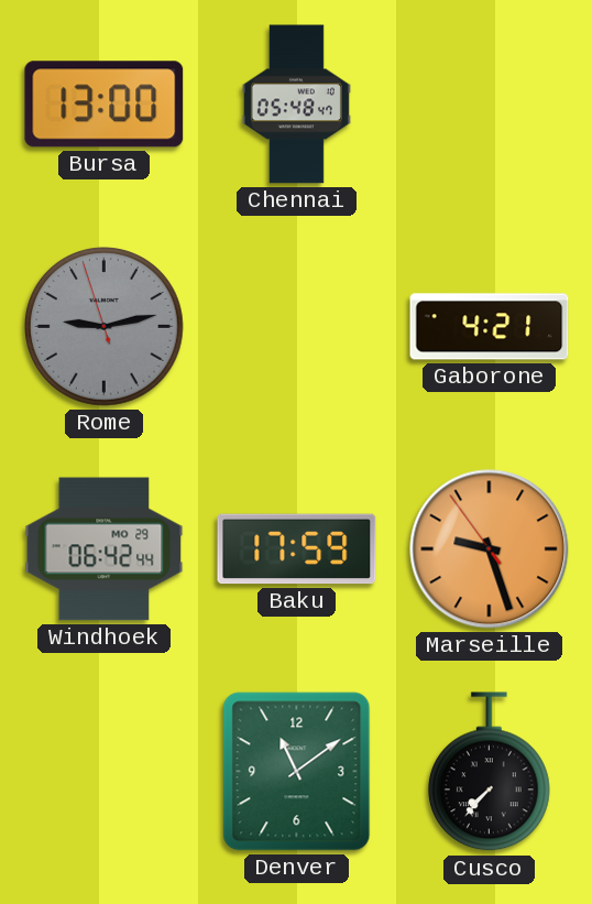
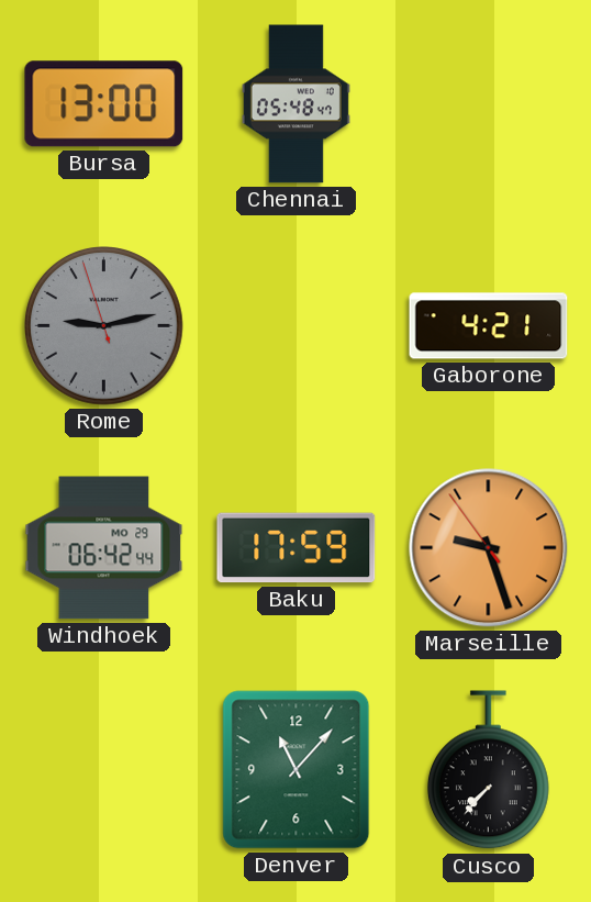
Denver: 11:09 -> 11:07 (297, 770)
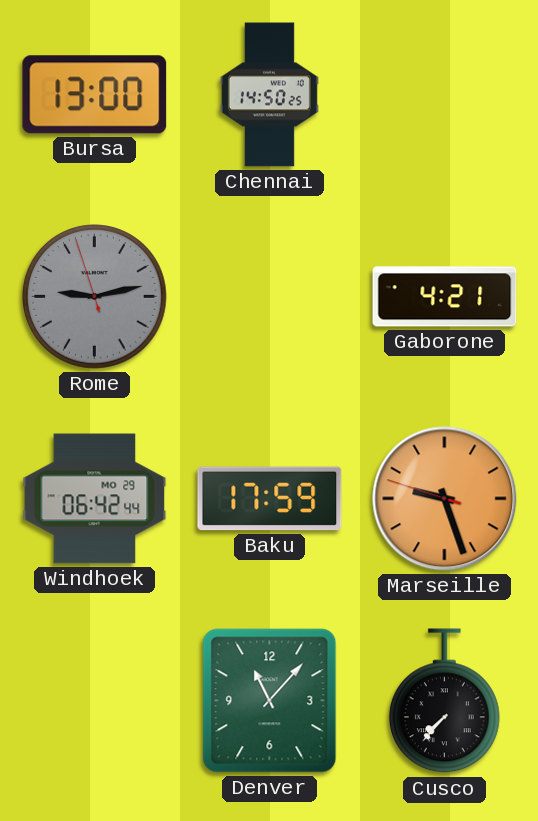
Chennai: 05:48 -> 14:50 (269, 95)
Marseille: 9:26:54 -> 9:26:48 (445, 499)
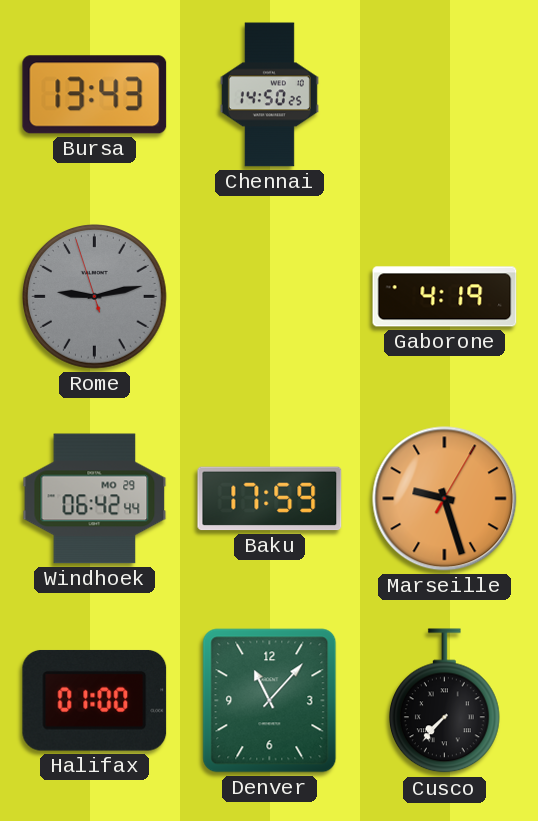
Bursa: 13:00 -> 13:43 (95, 95)
Gaborone: 4:21 -> 4:19 (445, 297)
Marseille: 9:26 -> 9:27 (445, 499)
Halifax: none -> 01:00 (95, 700)
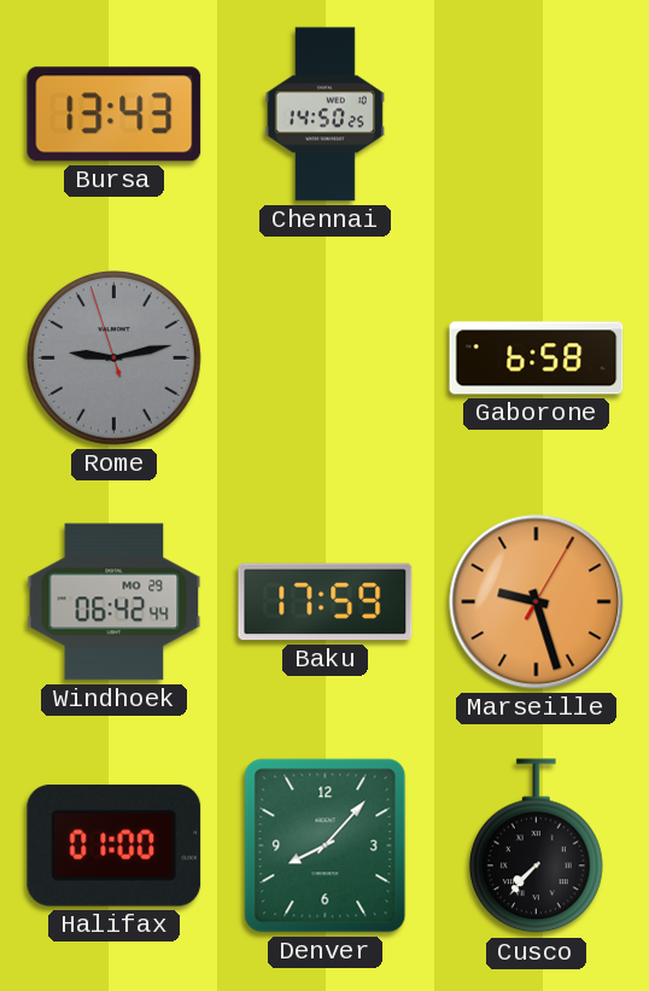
Gaborone: 4:19 -> 6:58 (537, 358)
Denver: 11:07 -> 8:07 (326, 846)
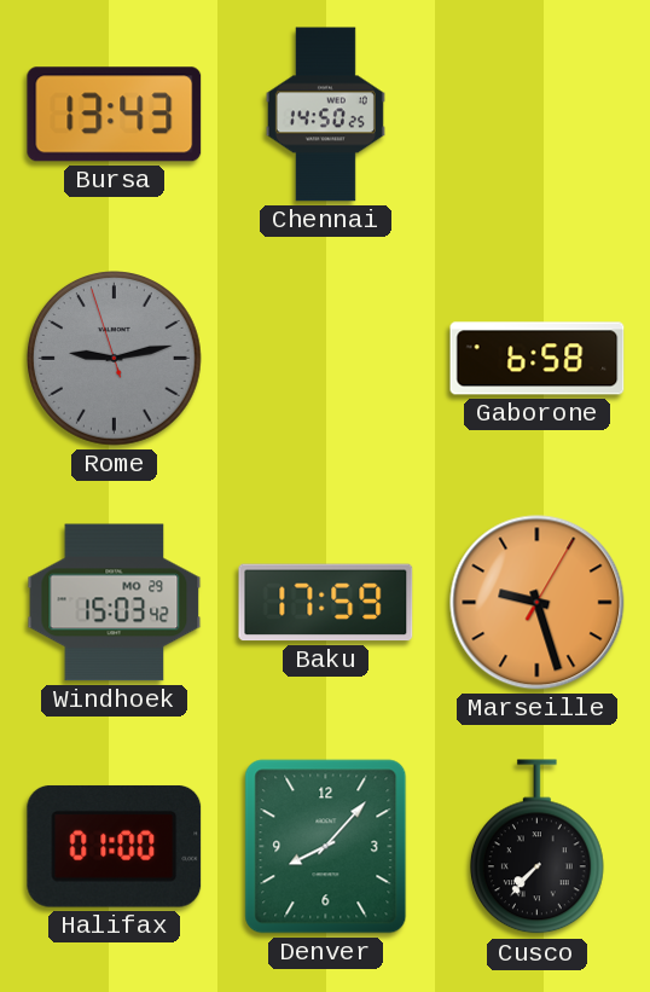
Windhoek: 06:42 -> 15:03 (115, 603)
